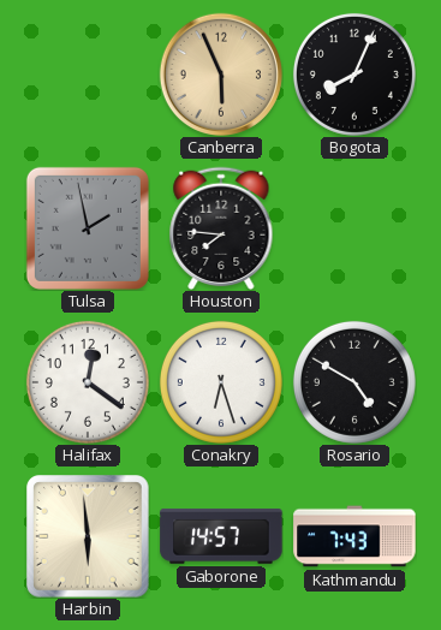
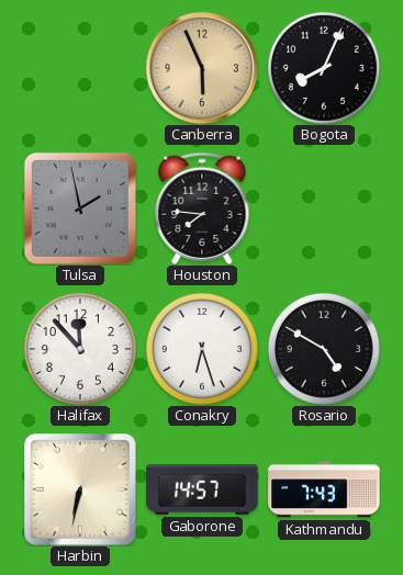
Halifax: 12:21 -> 11:53 (80, 349)
Harbin: 5:59 -> 6:32 (81, 491)
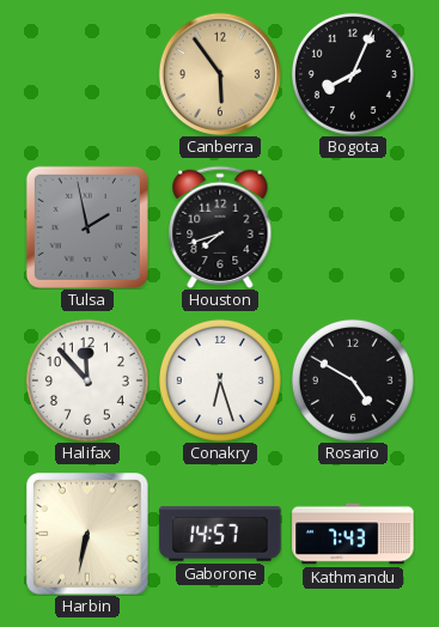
Canberra: 5:56 -> 5:54 (219, 73)
Houston: 7:46 -> 7:42 (220, 226)
